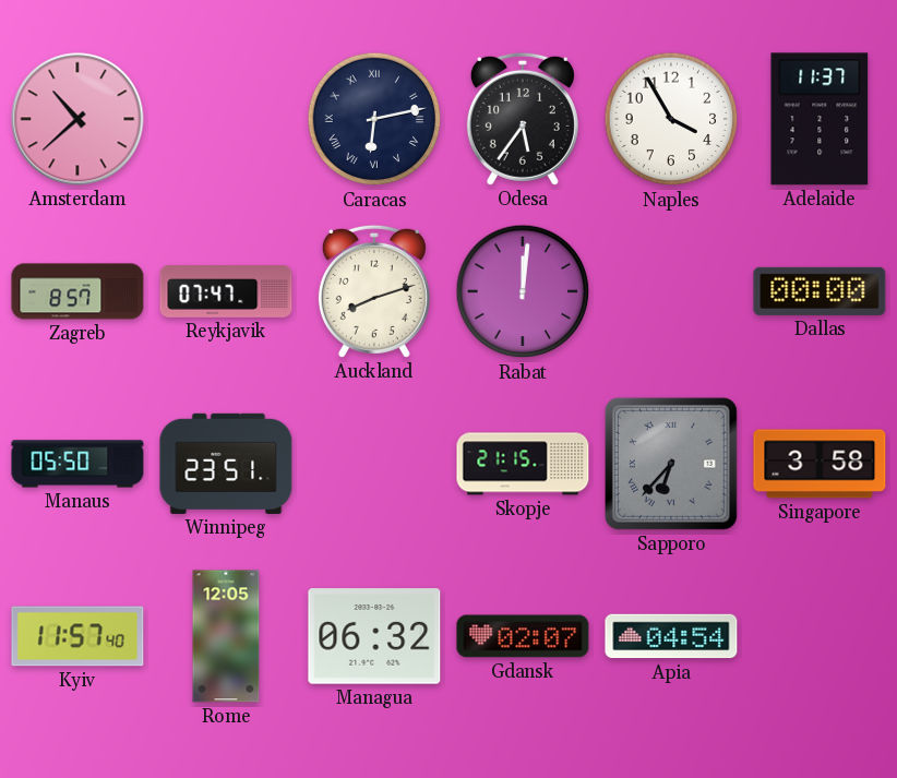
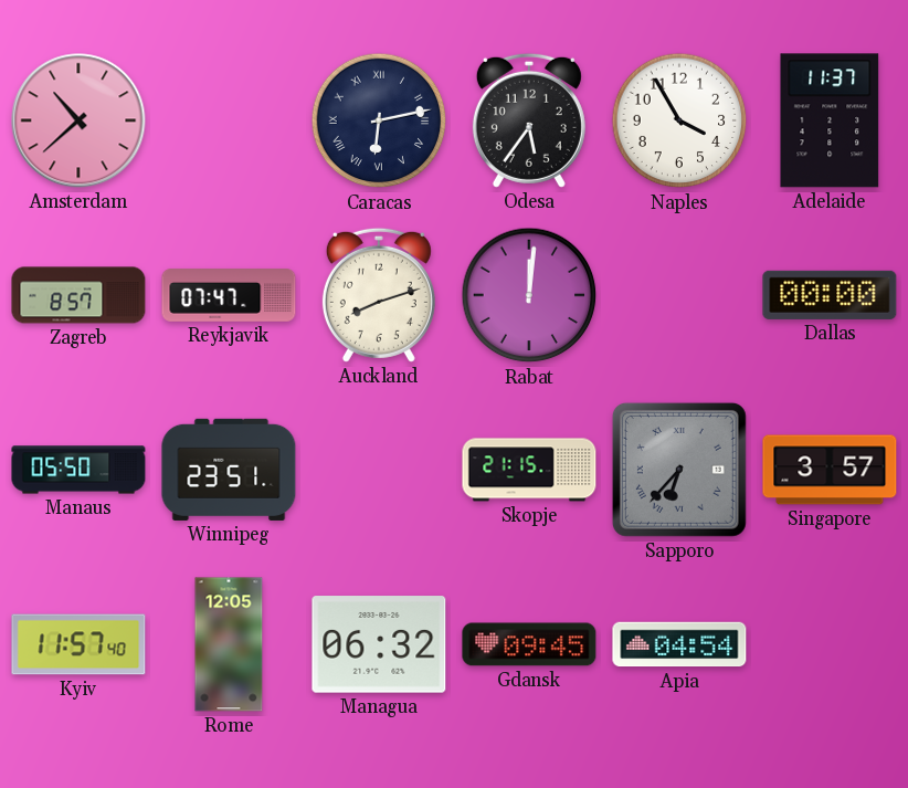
Singapore: 3:58 -> 3:57 (830, 470)
Gdansk: 02:07 -> 09:45 (529, 644)
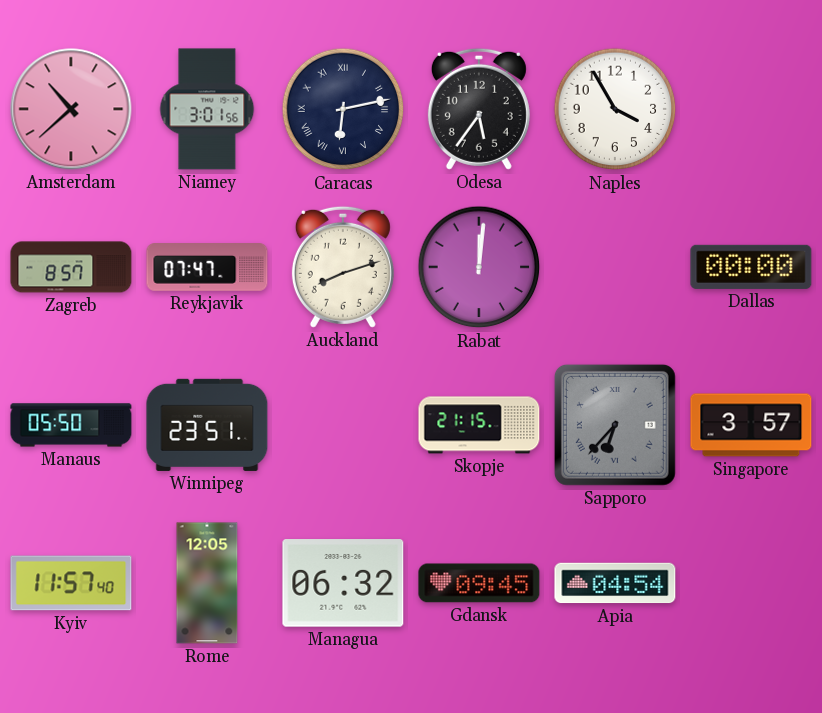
Niamey: none -> 3:01 (207, 109)
Adelaide: 11:37 -> none (830, 120)
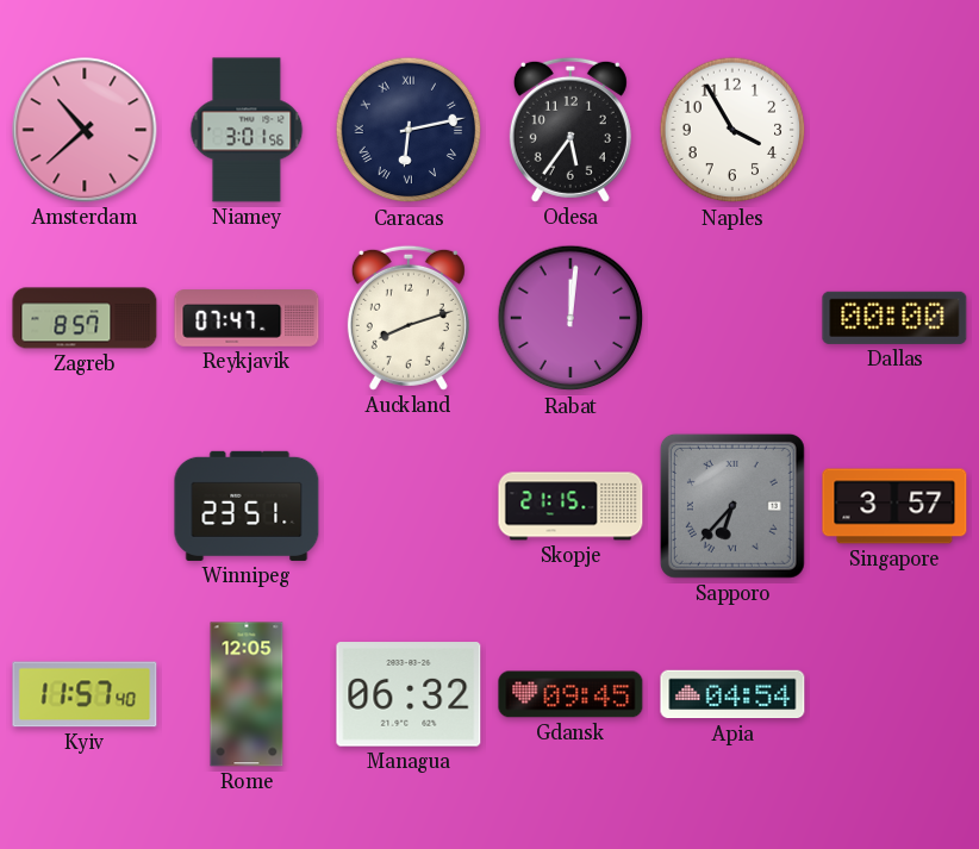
Manaus: 05:50 -> none (71, 425)
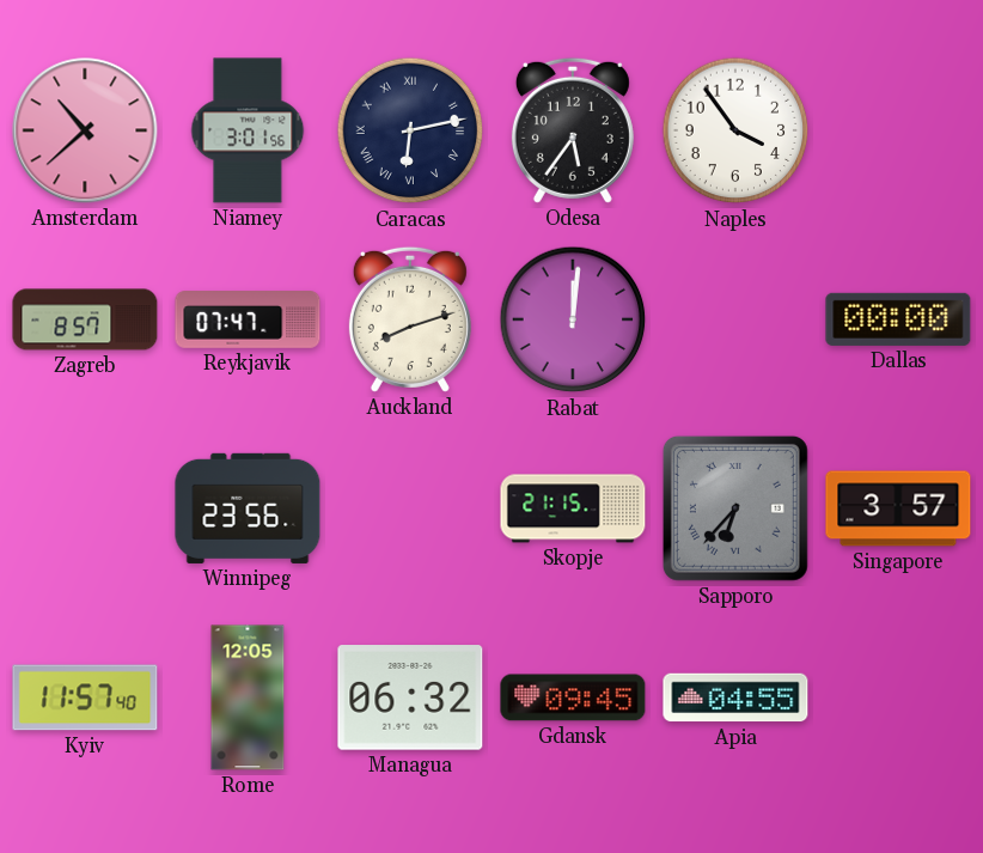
Naples: 3:55 -> 3:54 (735, 130)
Winnipeg: 23:51 -> 23:56 (248, 508)
Apia: 04:54 -> 04:55 (735, 697)
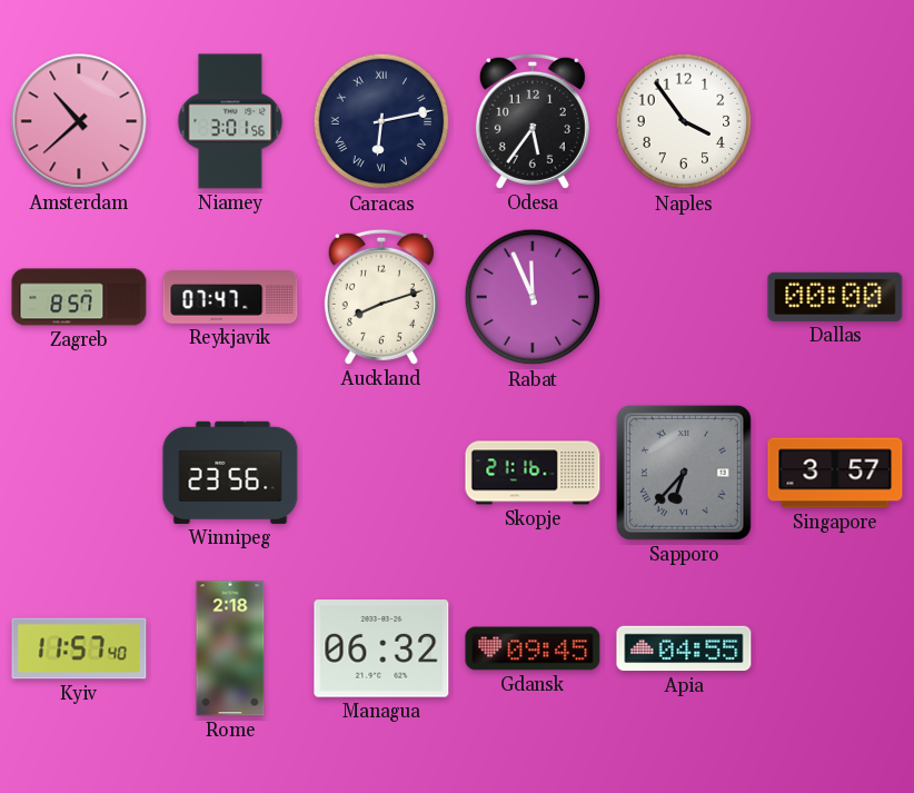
Rabat: 12:01 -> 11:56 (533, 297)
Skopje: 21:15 -> 21:16 (533, 473)
Rome: 12:05 -> 2:18 (230, 648)
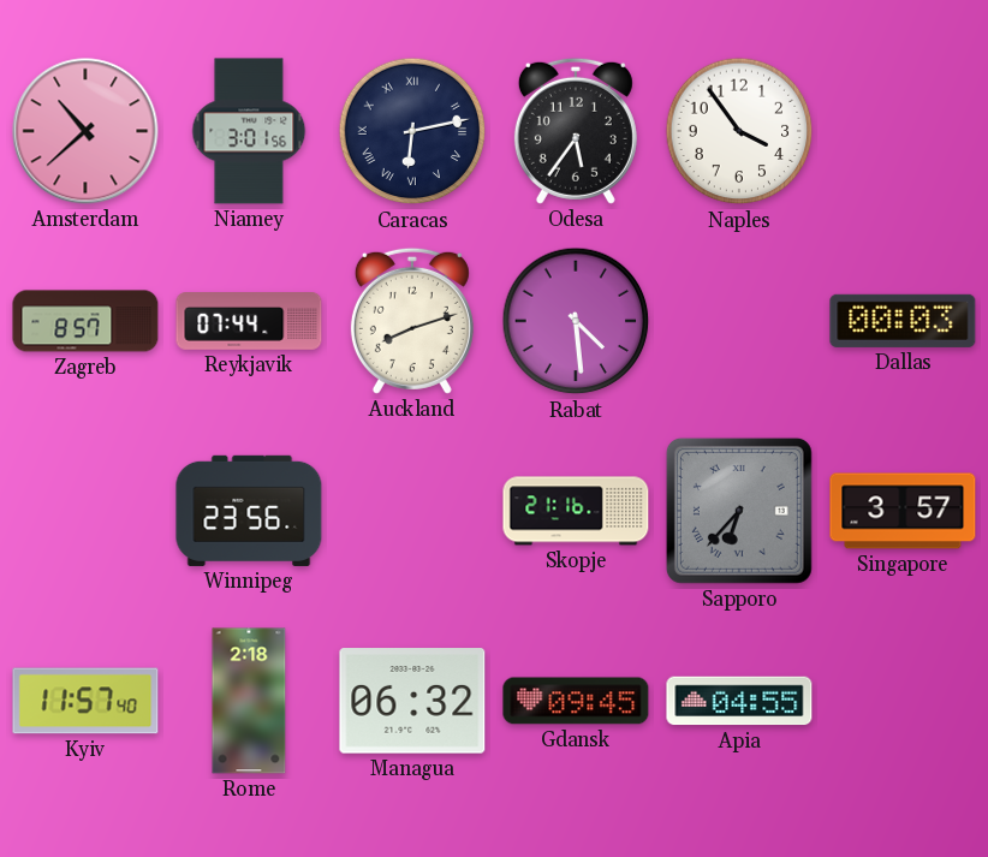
Reykjavik: 07:47 -> 07:44 (249, 321)
Rabat: 11:56 -> 4:29 (576, 321)
Dallas: 00:00 -> 00:03 (903, 321)
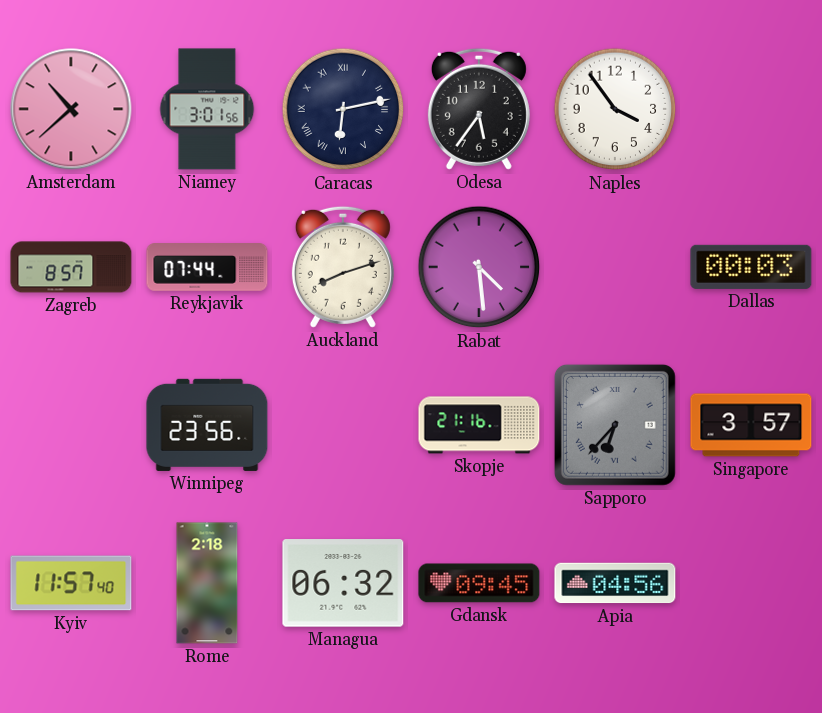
Apia: 04:55 -> 04:56 (615, 583)
